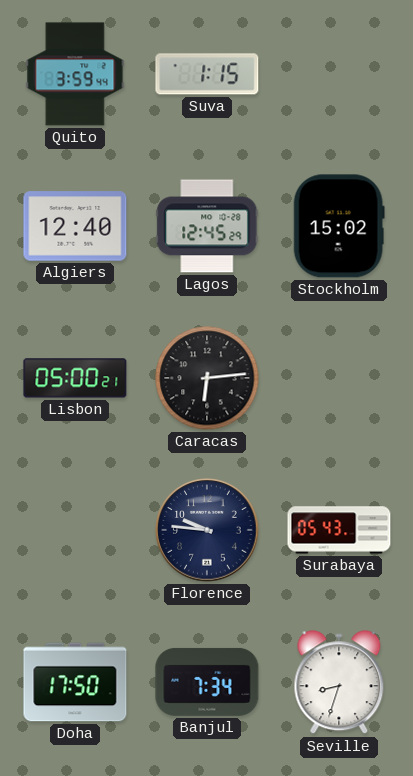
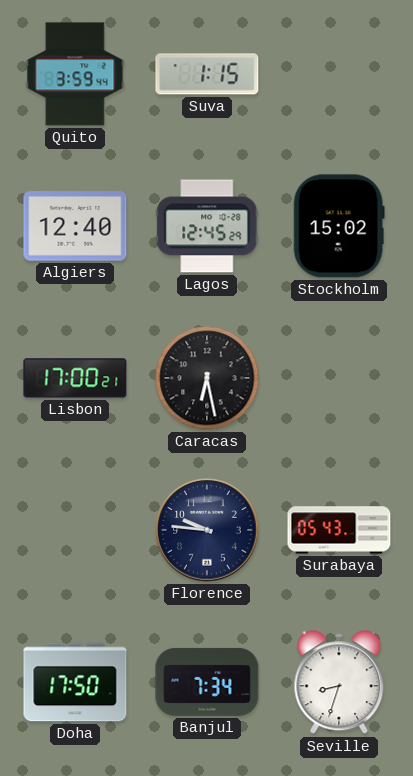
Lisbon: 05:00 -> 17:00 (75, 378)
Caracas: 6:14 -> 6:28 (207, 378)
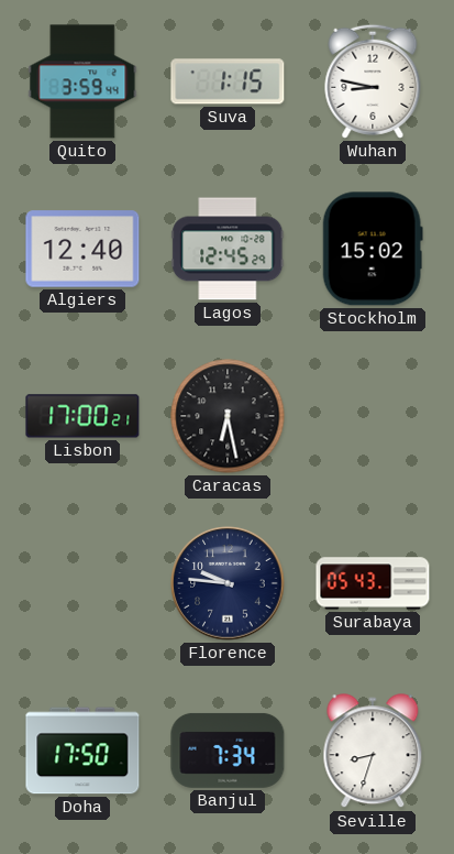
Wuhan: none -> 8:47 (373, 81)
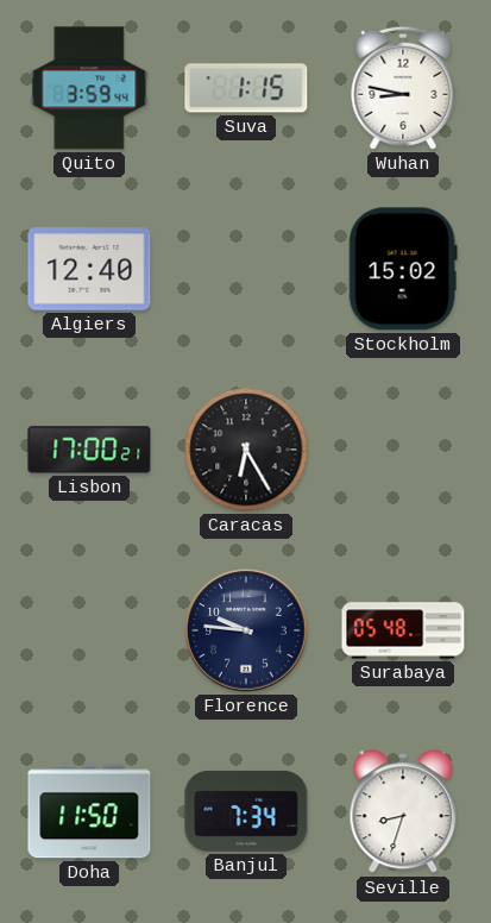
Lagos: 12:45 -> none (228, 249)
Caracas: 6:28 -> 6:25 (246, 450)
Surabaya: 05:43 -> 05:48 (403, 630)
Doha: 17:50 -> 11:50 (89, 811)
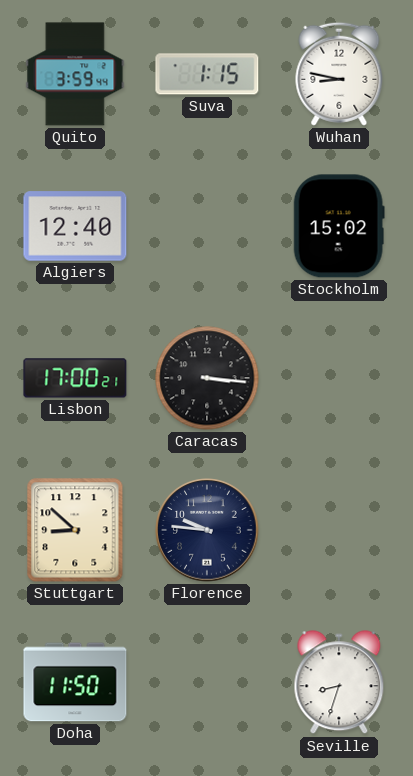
Caracas: 6:25 -> 3:16 (207, 378)
Stuttgart: none -> 8:52 (75, 530)
Surabaya: 05:48 -> none (403, 630)
Banjul: 7:34 -> none (246, 811)
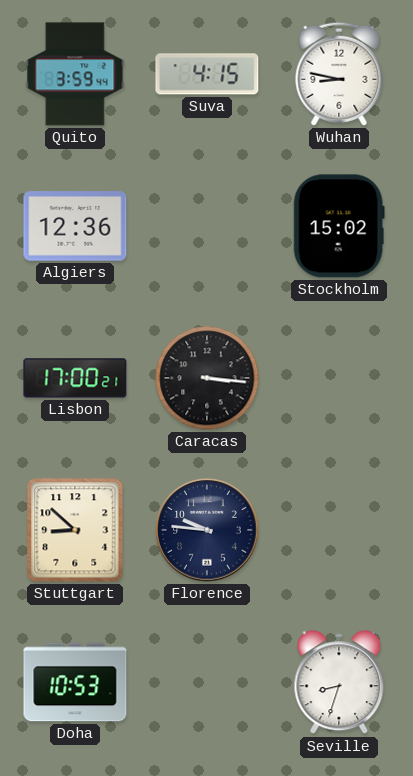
Suva: 1:15 -> 4:15 (207, 74)
Algiers: 12:40 -> 12:36 (75, 226)
Doha: 11:50 -> 10:53 (75, 682)
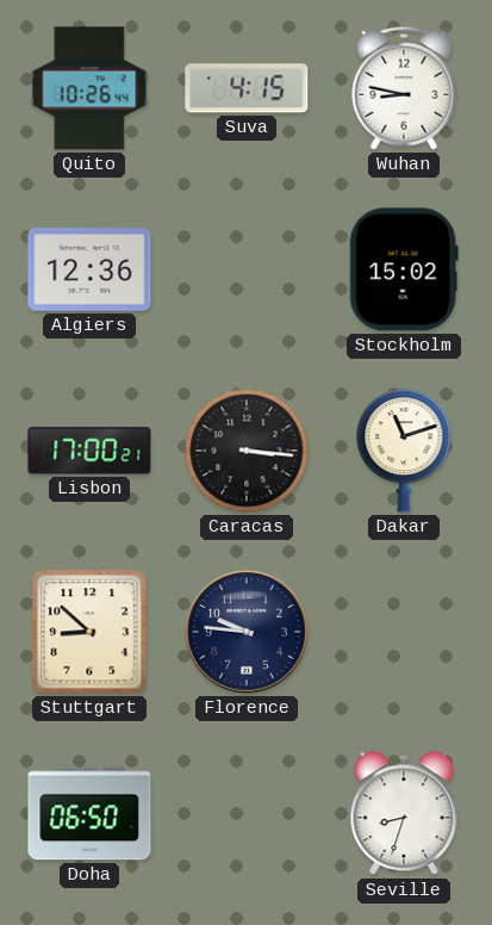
Quito: 3:59 -> 10:26 (89, 88)
Dakar: none -> 11:12 (404, 451)
Doha: 10:53 -> 06:50 (89, 813)
